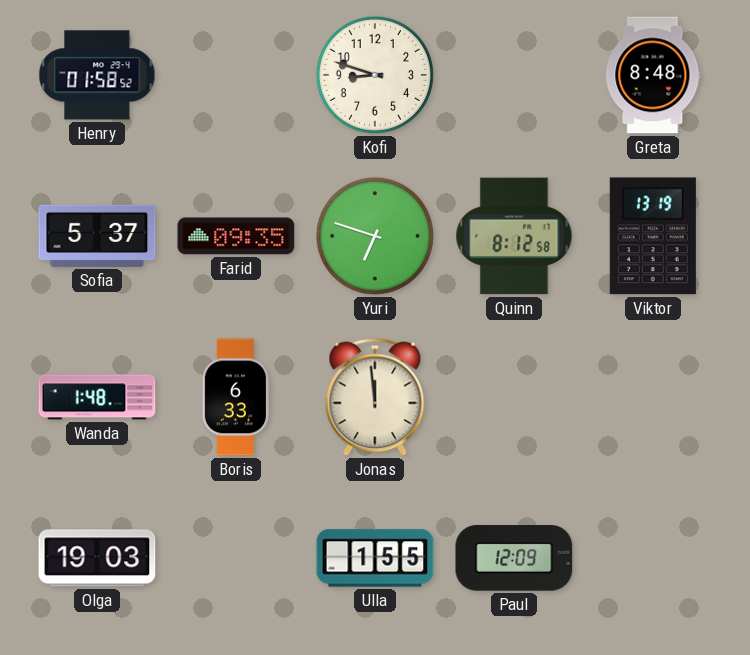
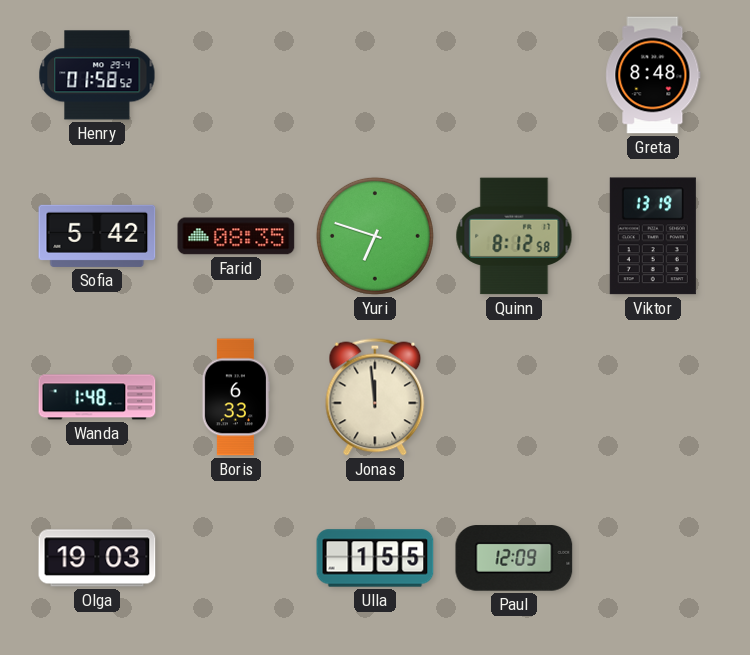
Kofi: 8:48 -> none (375, 75)
Sofia: 5:37 -> 5:42 (97, 236)
Farid: 09:35 -> 08:35 (236, 236)
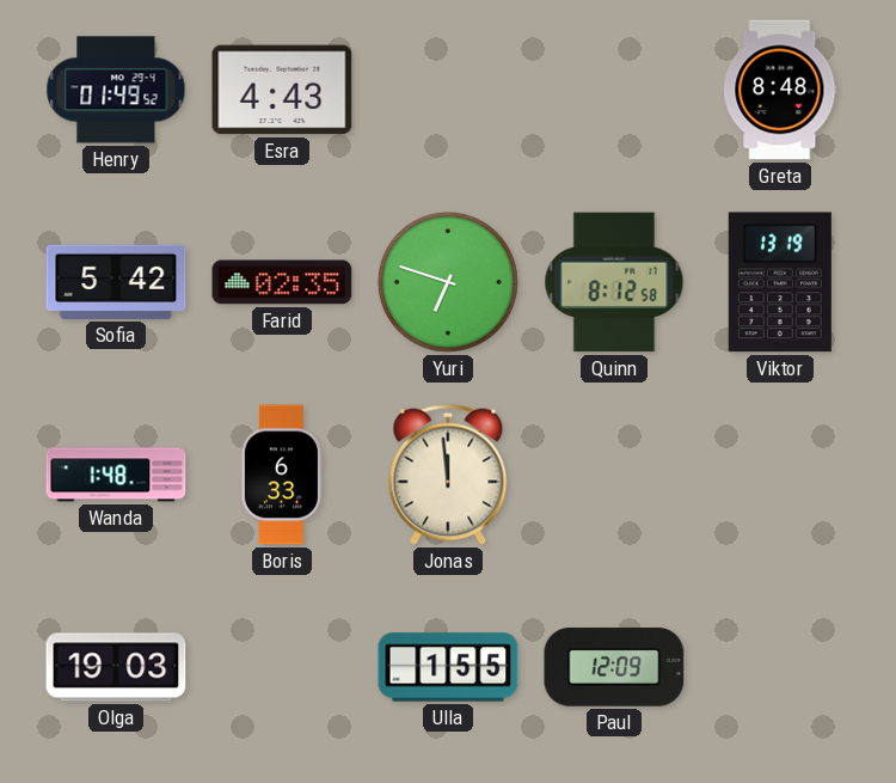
Henry: 01:58 -> 01:49 (116, 90)
Esra: none -> 4:43 (282, 90)
Farid: 08:35 -> 02:35 (282, 282)
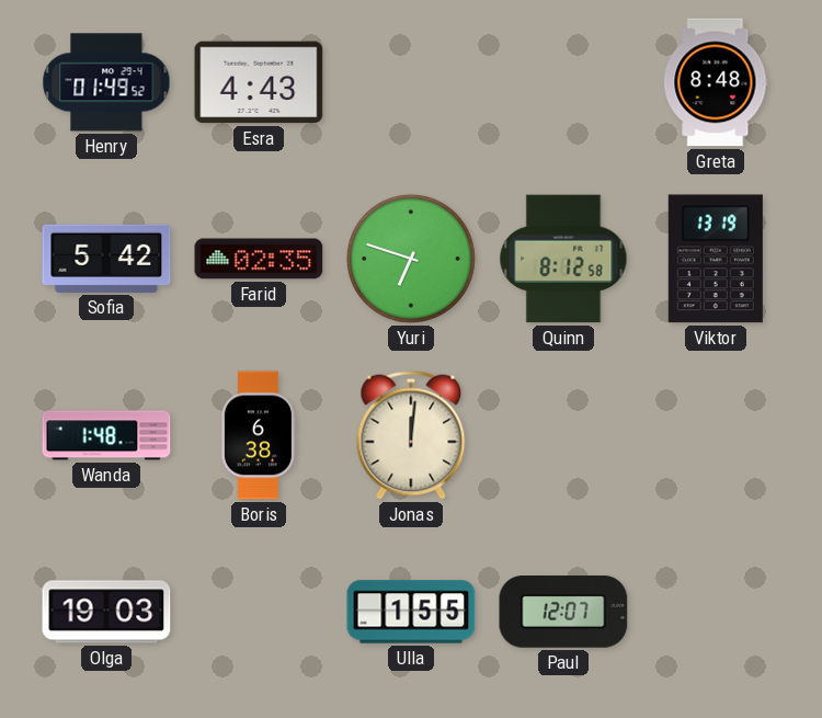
Boris: 6:33 -> 6:38 (259, 435)
Jonas: 11:59 -> 12:01 (411, 435)
Paul: 12:09 -> 12:07 (563, 612)
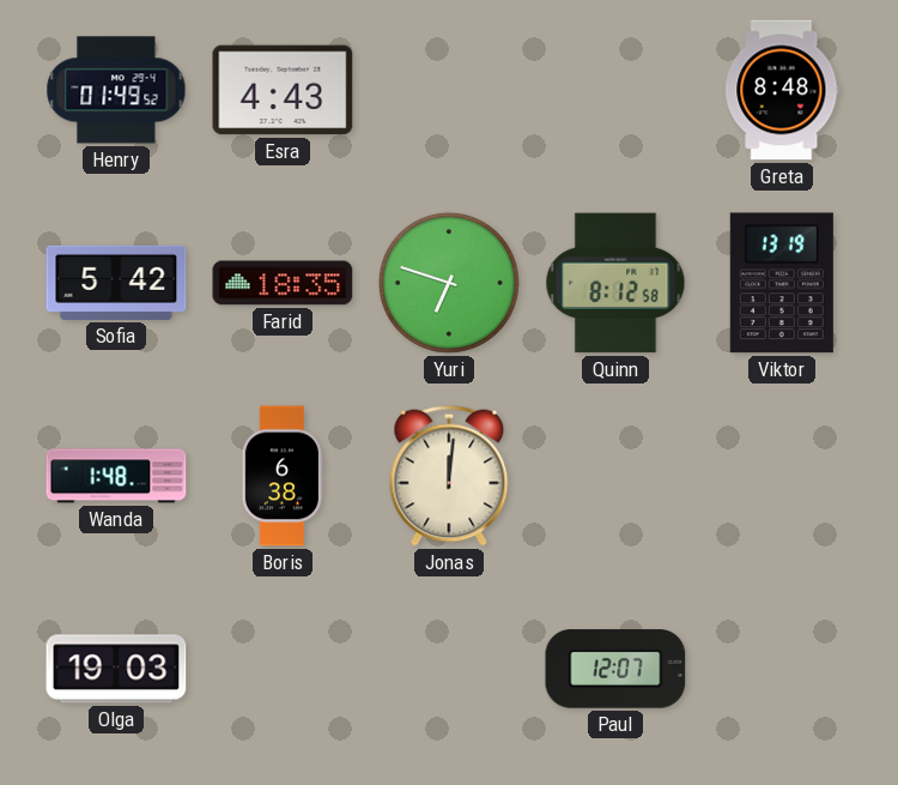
Farid: 02:35 -> 18:35 (283, 283)
Ulla: 1:55 -> none (411, 612)
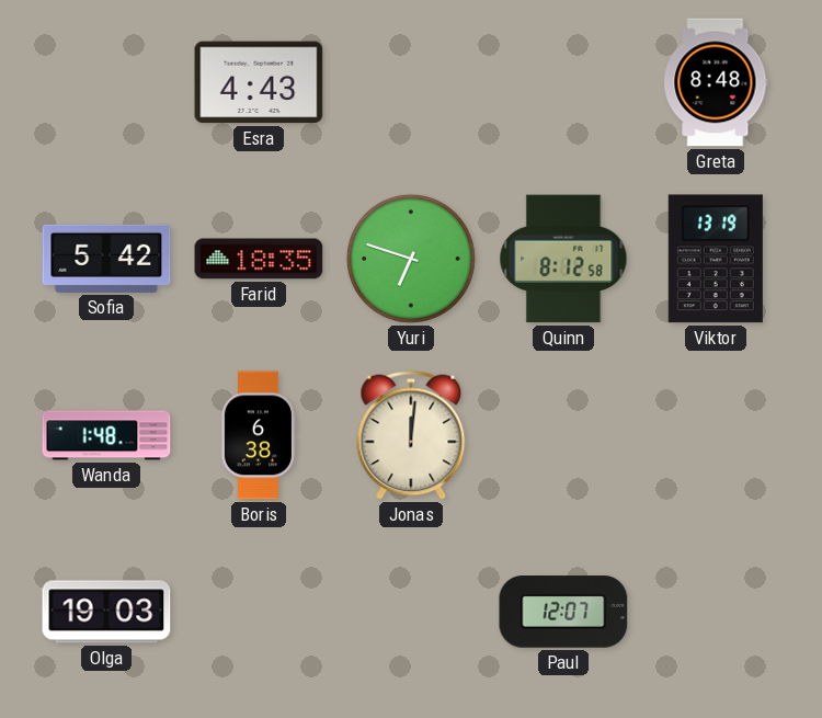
Henry: 01:49 -> none (116, 90)
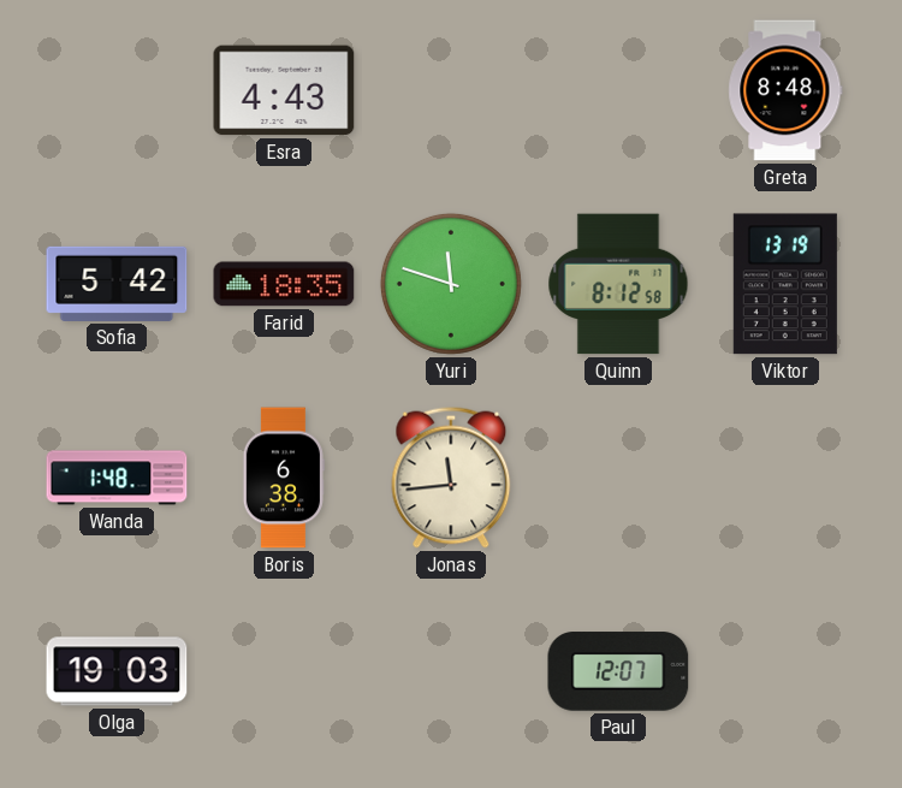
Yuri: 6:48 -> 11:48 (451, 284)
Jonas: 12:01 -> 11:44 (451, 478)
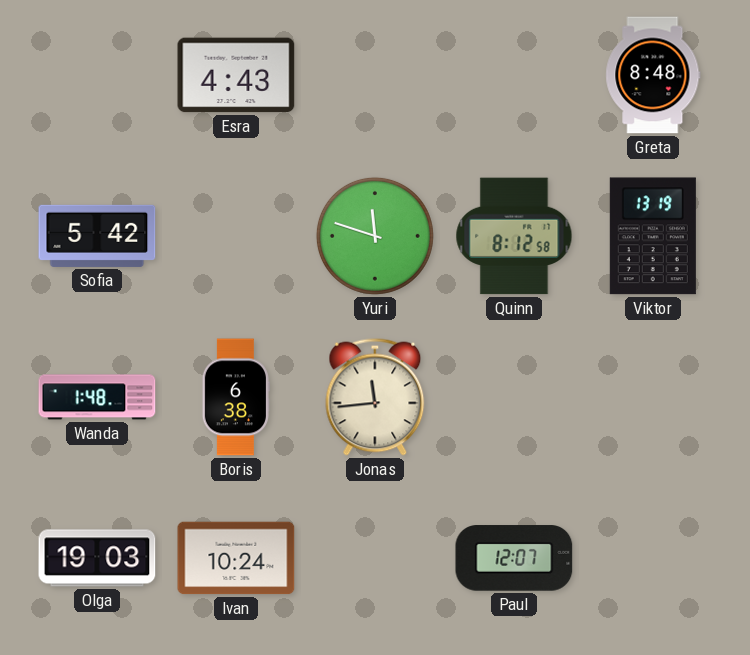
Farid: 18:35 -> none (284, 284)
Ivan: none -> 10:24 (236, 558)
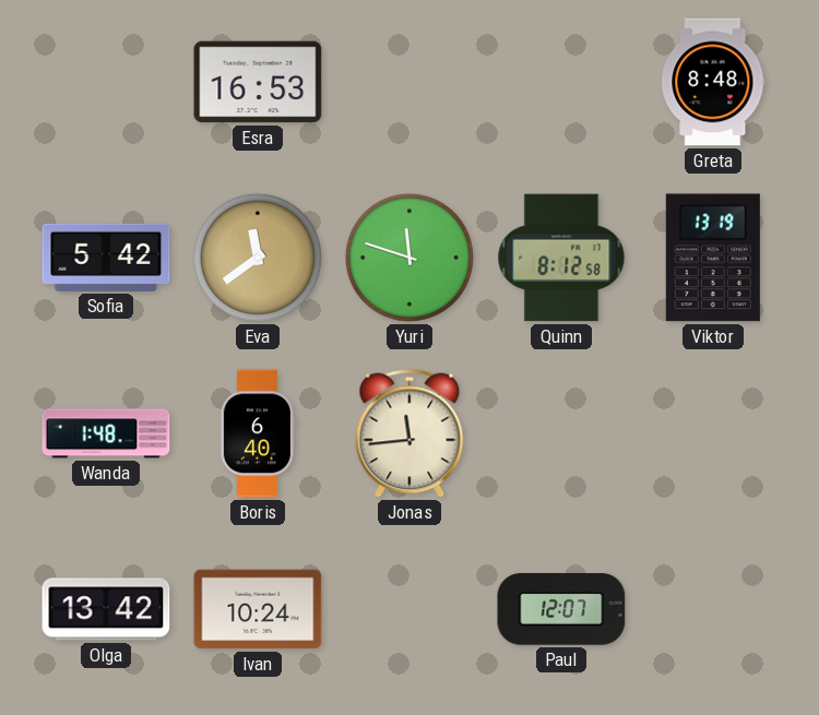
Esra: 4:43 -> 16:53 (258, 82)
Eva: none -> 11:39 (258, 258)
Boris: 6:38 -> 6:40 (258, 433)
Olga: 19:03 -> 13:42 (106, 609)
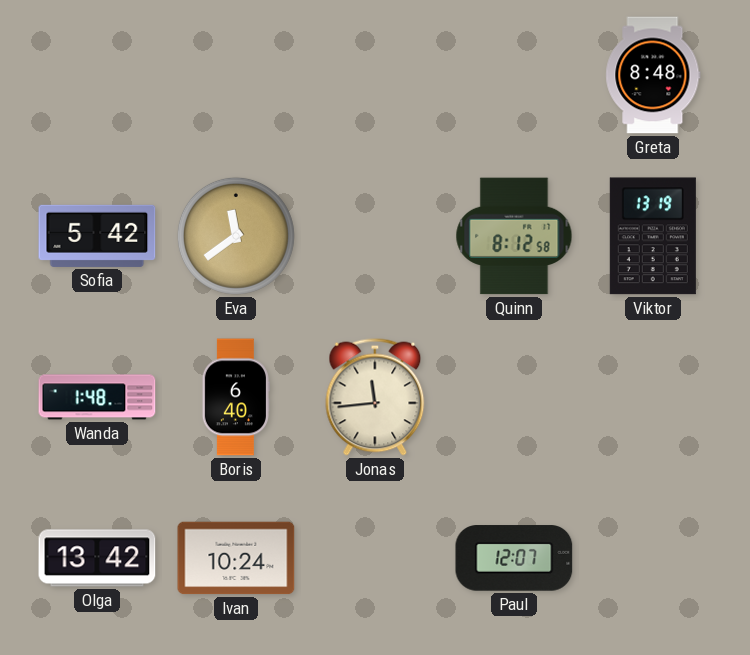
Esra: 16:53 -> none (258, 82)
Yuri: 11:48 -> none (410, 258)
